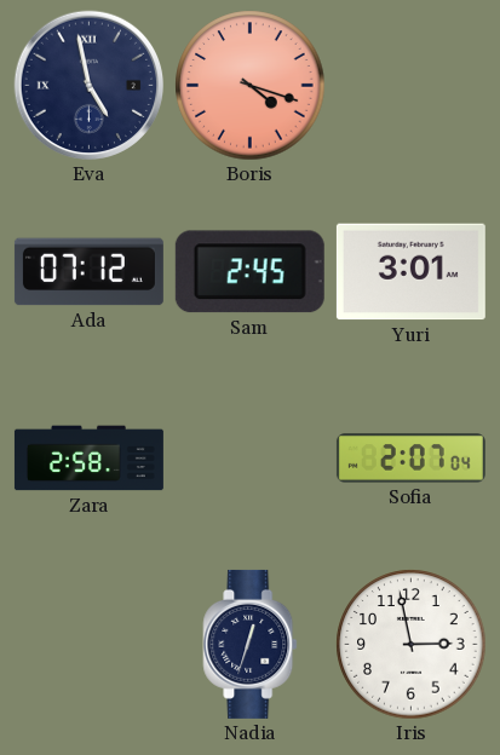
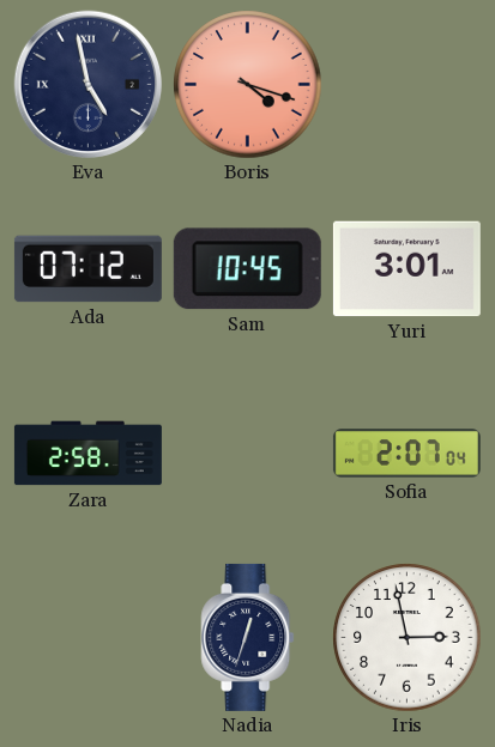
Sam: 2:45 -> 10:45 (247, 269)
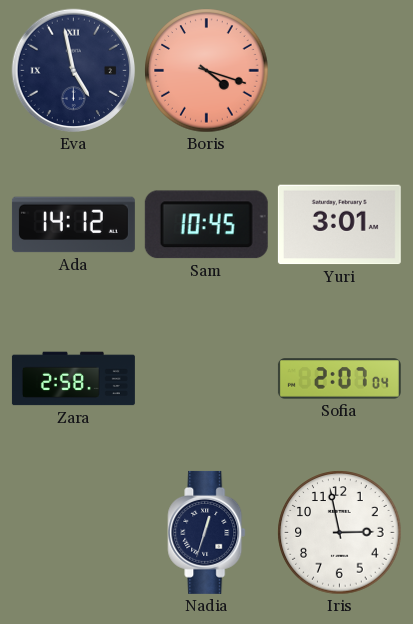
Ada: 07:12 -> 14:12 (73, 225)
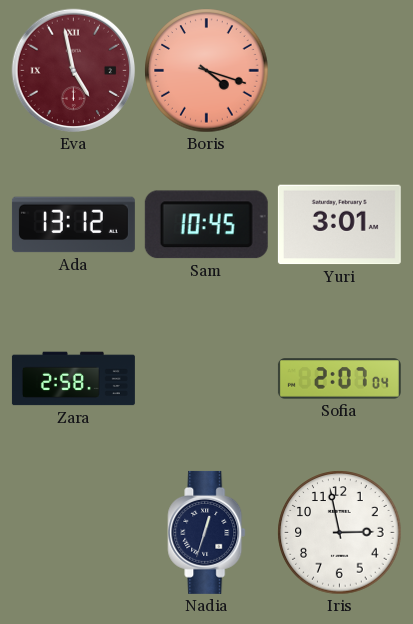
Eva dial: navy -> burgundy (74, 71)
Ada: 14:12 -> 13:12 (73, 225)
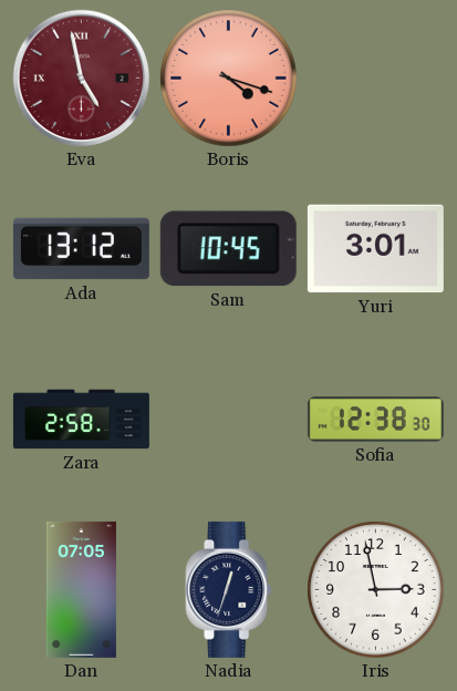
Sofia: 2:07 -> 12:38 (375, 420)
Dan: none -> 07:05 (81, 589)
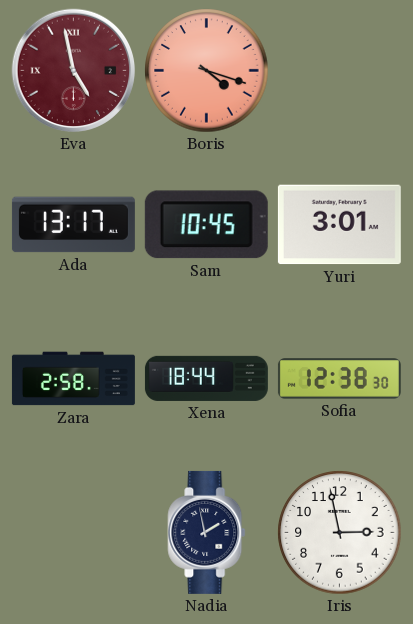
Ada: 13:12 -> 13:17 (73, 225)
Xena: none -> 18:44 (206, 378)
Dan: 07:05 -> none (81, 589)
Nadia: 12:33 -> 1:58 (207, 532)
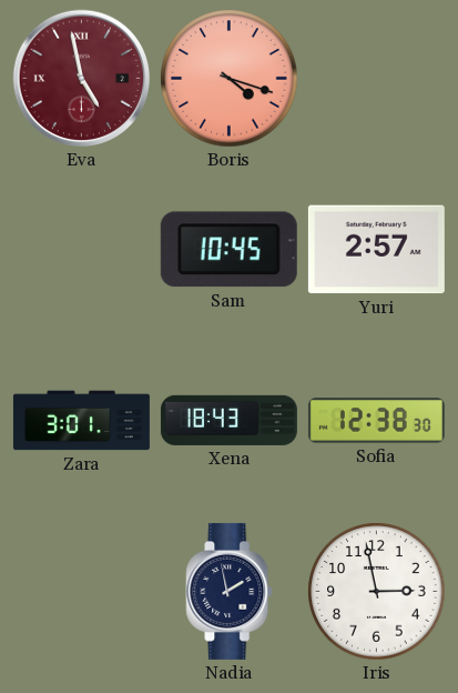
Ada: 13:17 -> none (73, 225)
Yuri: 3:01 -> 2:57 (376, 250)
Zara: 2:58 -> 3:01 (81, 421)
Xena: 18:44 -> 18:43 (228, 420)
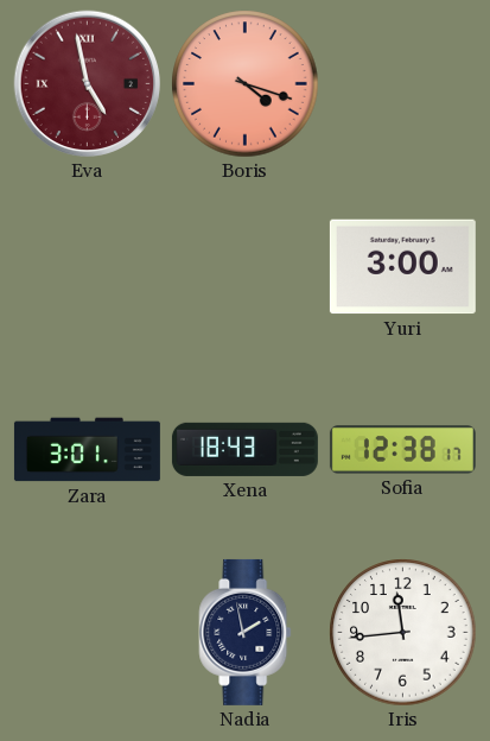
Sam: 10:45 -> none (228, 250)
Yuri: 2:57 -> 3:00 (402, 267)
Sofia: 12:38:30 -> 12:38:17 (402, 450)
Iris: 2:58 -> 11:44 (403, 633)
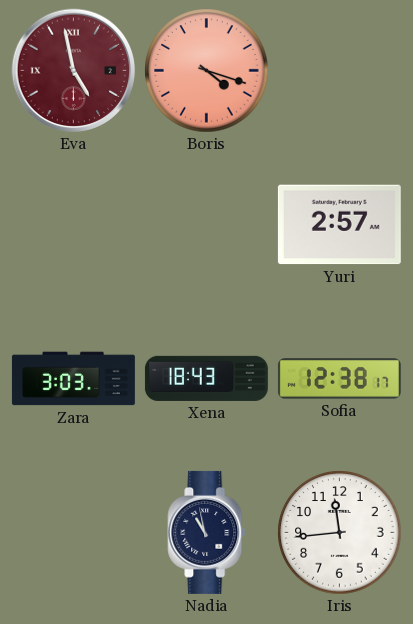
Yuri: 3:00 -> 2:57 (339, 225)
Zara: 3:01 -> 3:03 (73, 379)
Nadia: 1:58 -> 10:58 (207, 532)
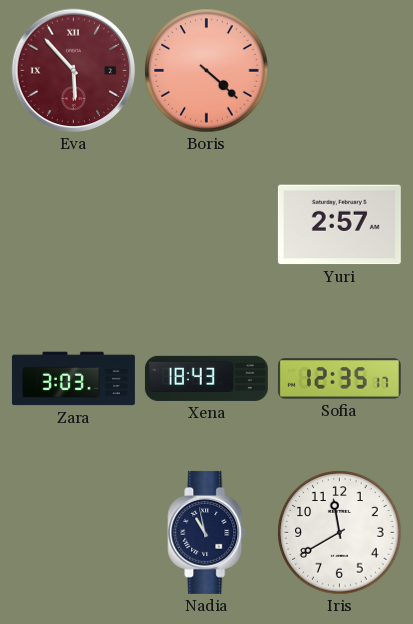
Eva: 4:58 -> 5:53 (74, 71)
Boris: 4:18 -> 4:22 (207, 71)
Sofia: 12:38 -> 12:35 (339, 379)
Iris: 11:44 -> 11:40 (340, 533)
